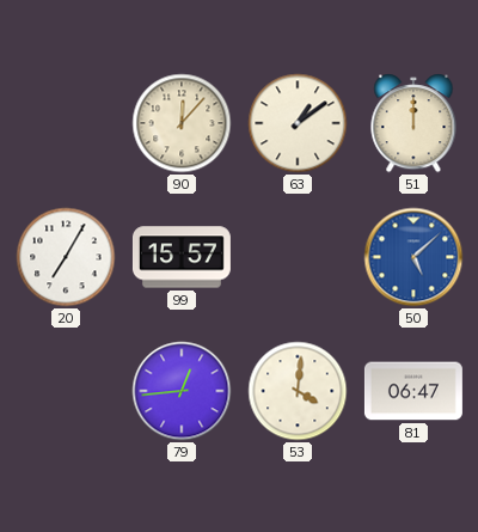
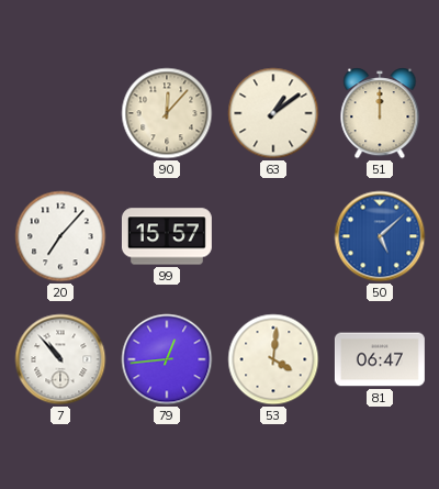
20: 7:05 -> 7:07 (60, 236)
7: none -> 10:53 (60, 359)
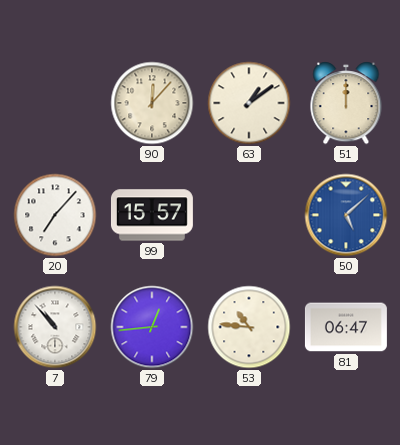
53: 4:01 -> 10:46 (249, 327)
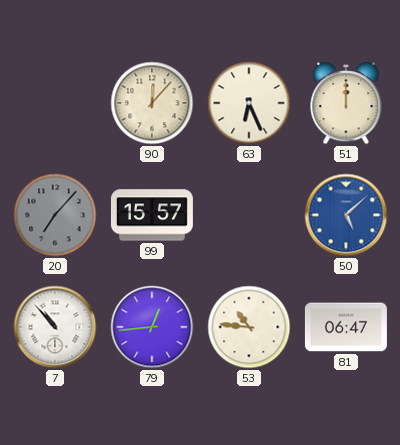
63: 1:09 -> 6:26 (249, 103)
20 dial: white -> grey (55, 215)
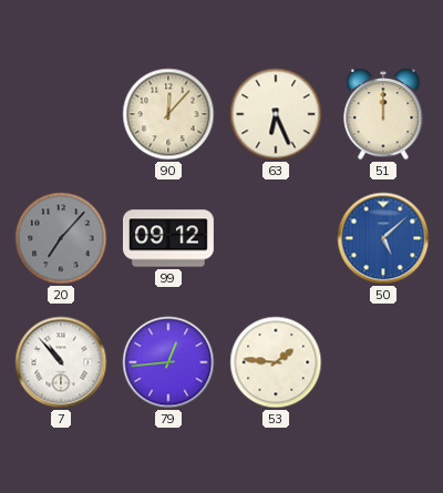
99: 15:57 -> 09:12 (168, 238)
53: 10:46 -> 1:46 (276, 362)
81: 06:47 -> none (346, 327)
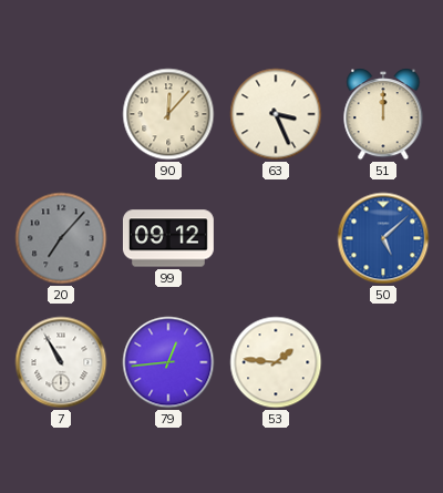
63: 6:26 -> 3:26 (276, 114)
7: 10:53 -> 10:55 (61, 362)
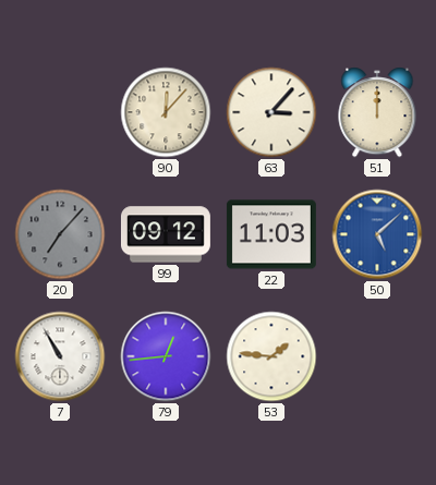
63: 3:26 -> 3:07 (271, 112)
22: none -> 11:03 (271, 234)
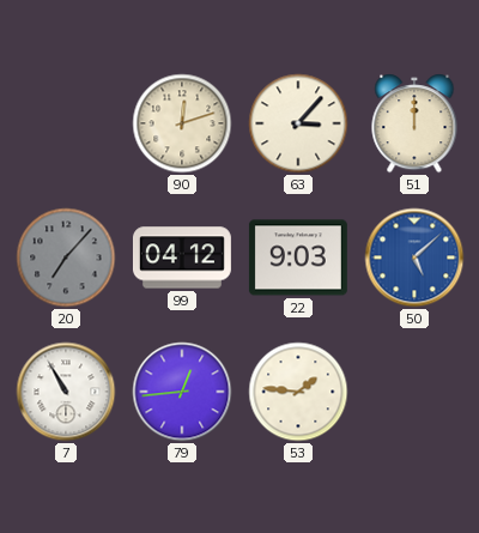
90: 12:07 -> 12:12 (182, 123)
99: 09:12 -> 04:12 (182, 258)
22: 11:03 -> 9:03 (298, 258)
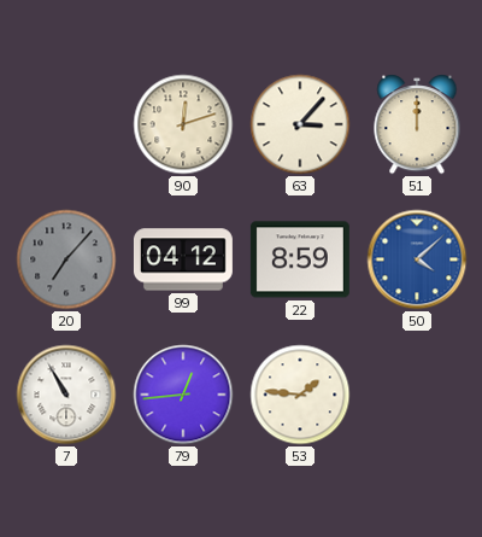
22: 9:03 -> 8:59 (300, 259)
50: 5:08 -> 4:08 (417, 259)
